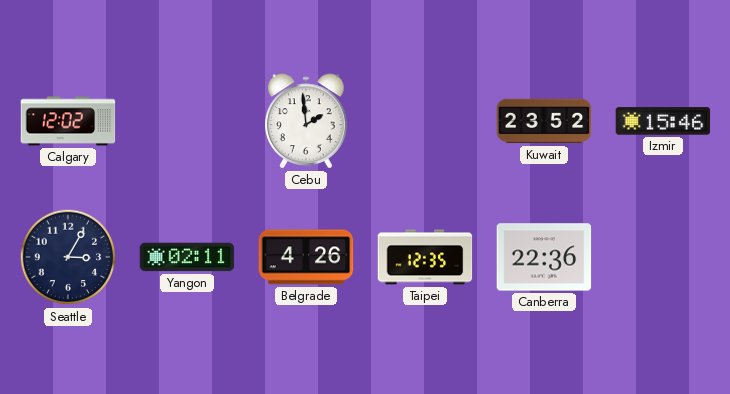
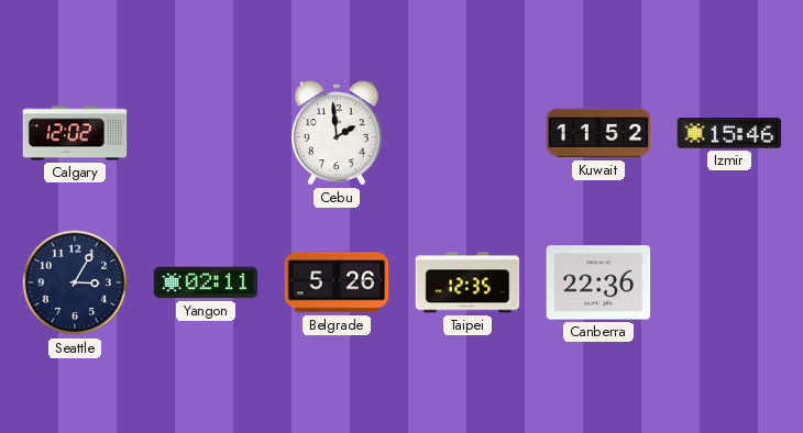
Kuwait: 23:52 -> 11:52 (598, 133)
Belgrade: 4:26 -> 5:26 (337, 282)
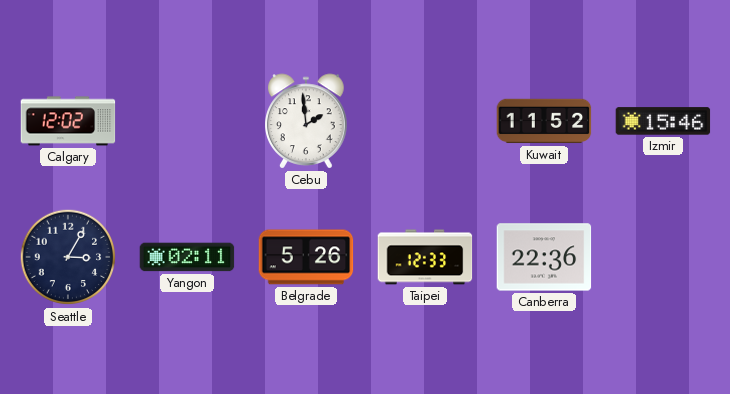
Taipei: 12:35 -> 12:33 (425, 257)
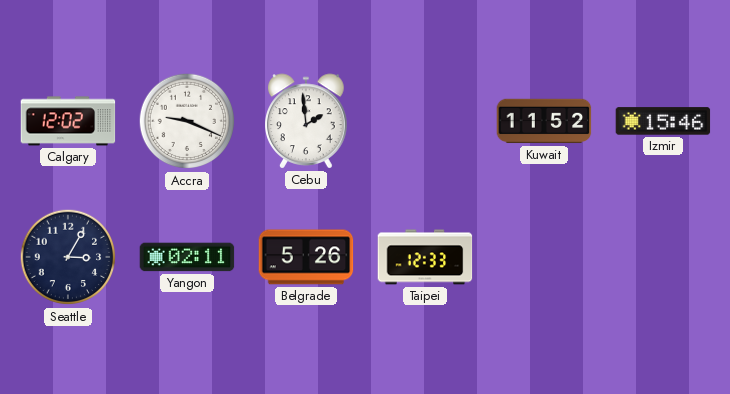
Accra: none -> 9:19 (187, 121)
Canberra: 22:36 -> none (544, 257)
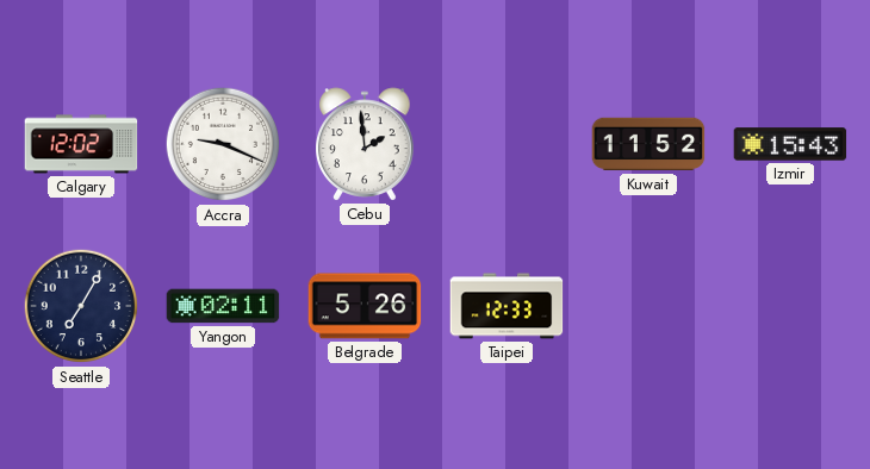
Izmir: 15:46 -> 15:43 (790, 144)
Seattle: 3:05 -> 7:05 (81, 306)
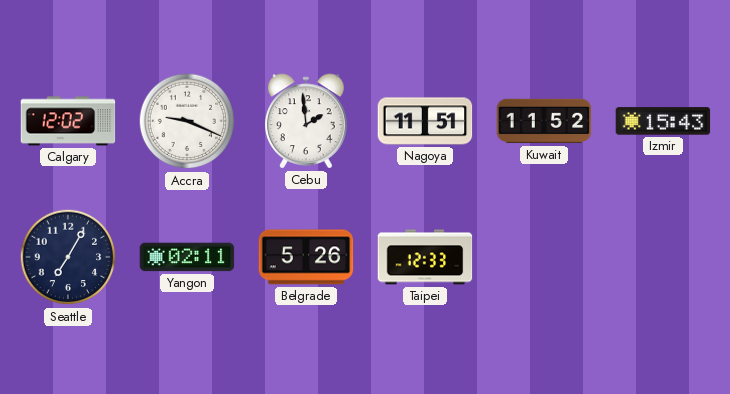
Nagoya: none -> 11:51 (425, 121)
